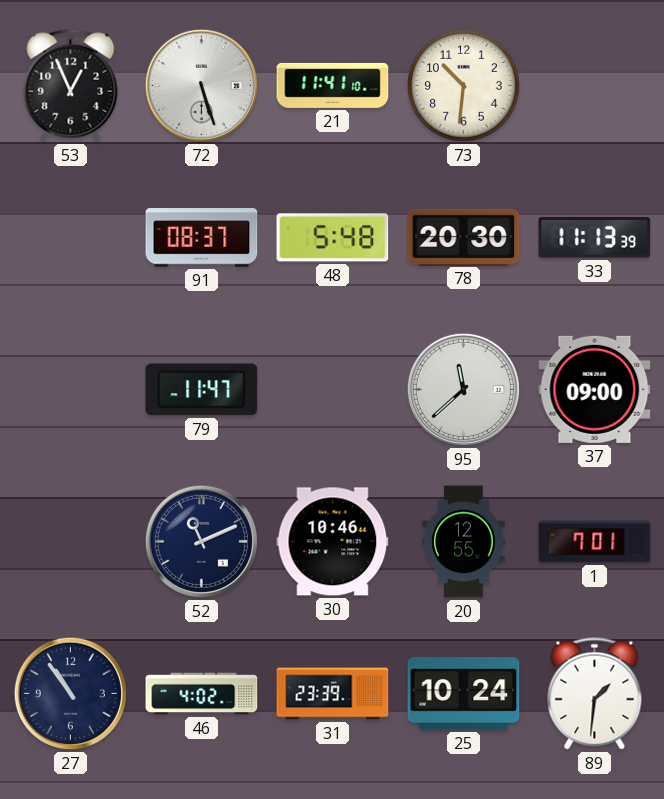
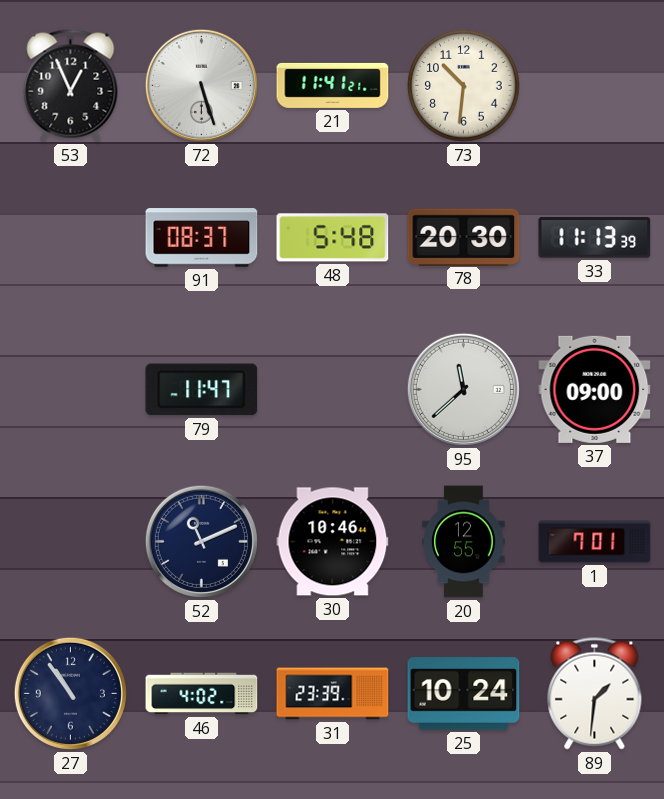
21: 11:41:10 -> 11:41:21 (333, 85)
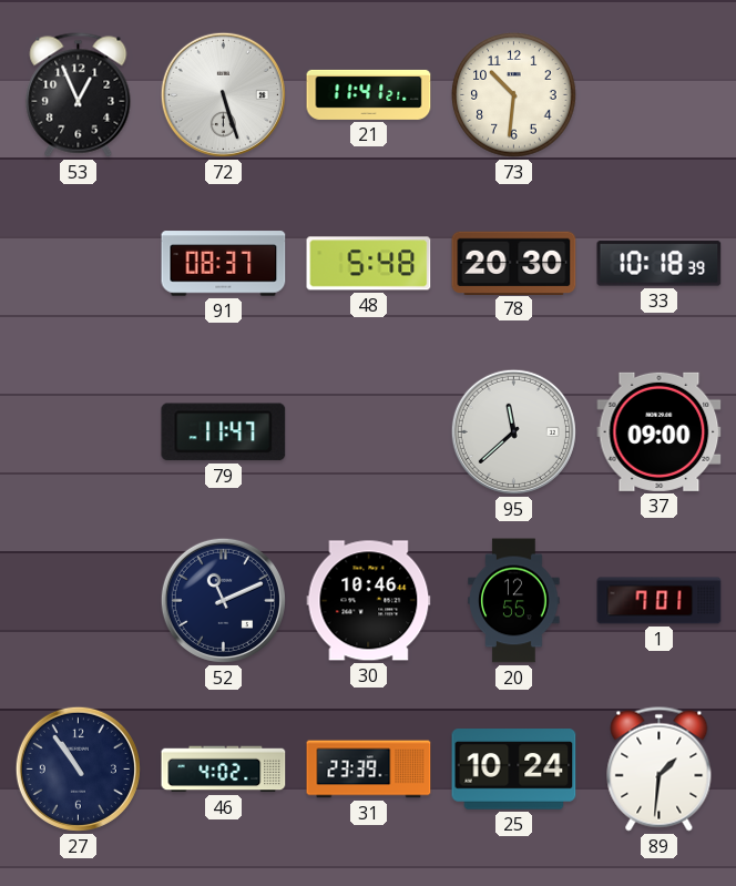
33: 11:13 -> 10:18 (660, 264)
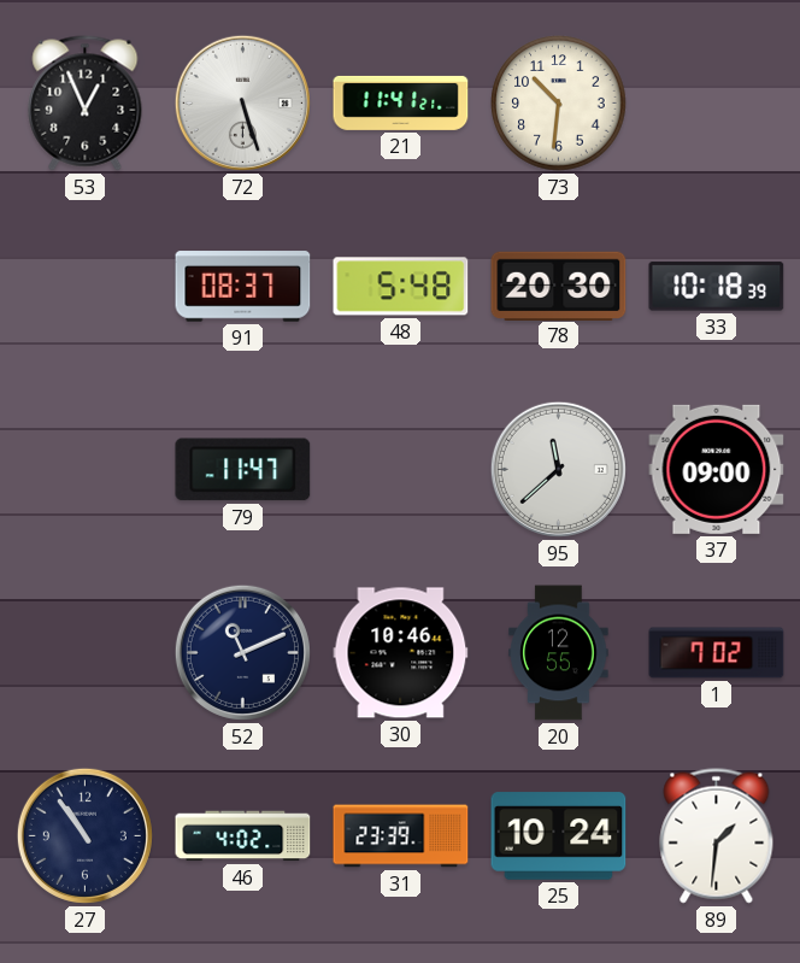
1: 7:01 -> 7:02 (717, 653)
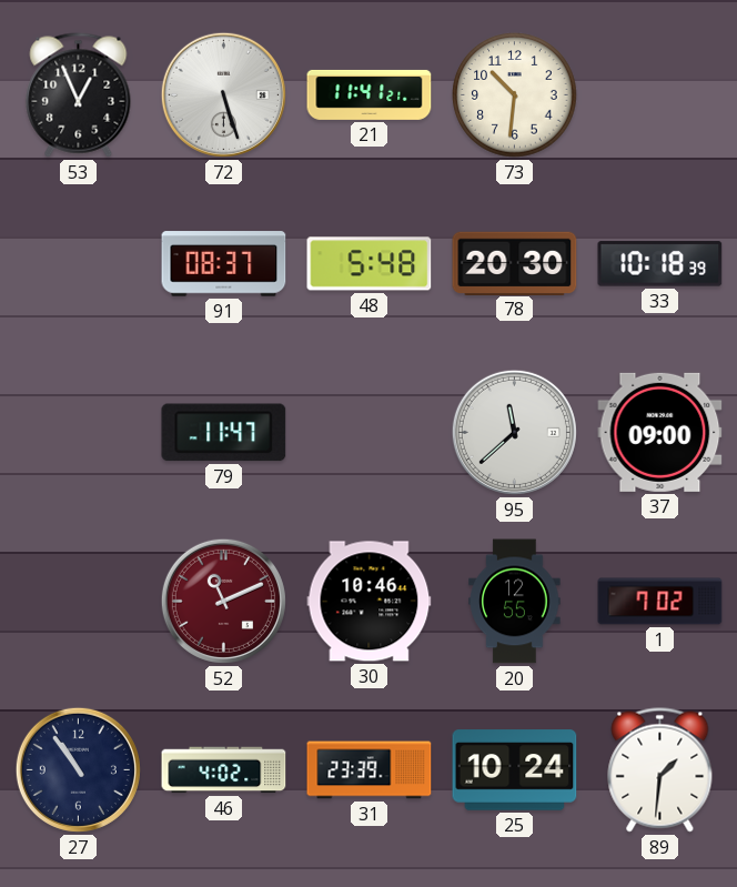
52 dial: navy -> burgundy (223, 601)
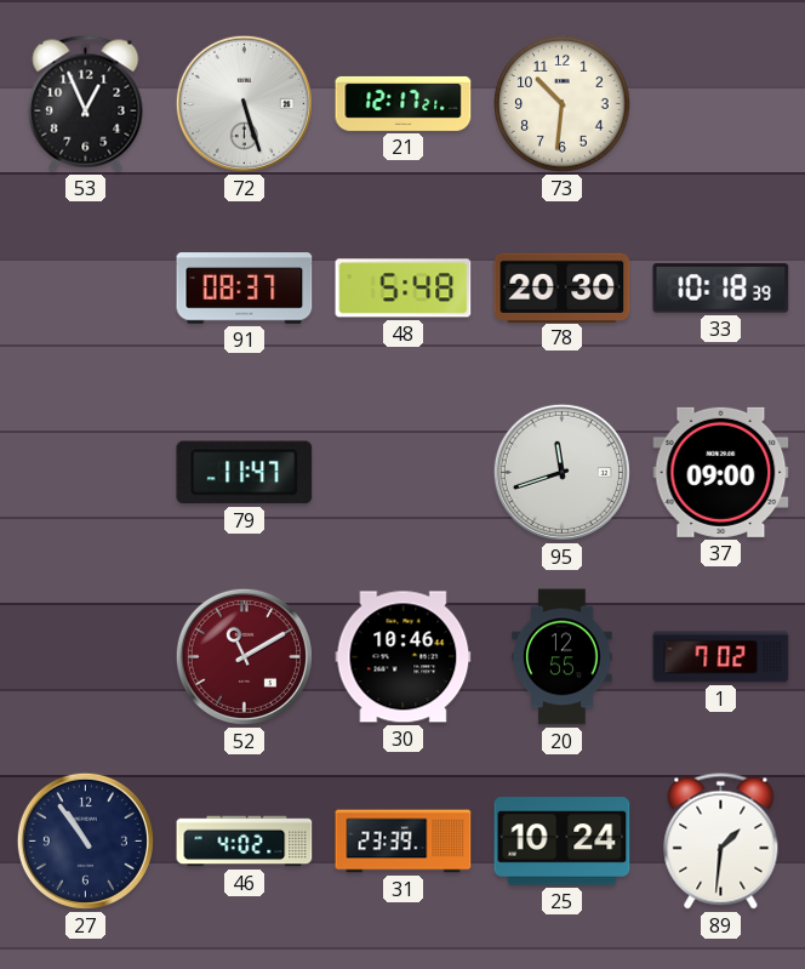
21: 11:41 -> 12:17 (404, 103)
95: 11:38 -> 11:42 (561, 472)
52: 11:11 -> 11:10 (244, 656)
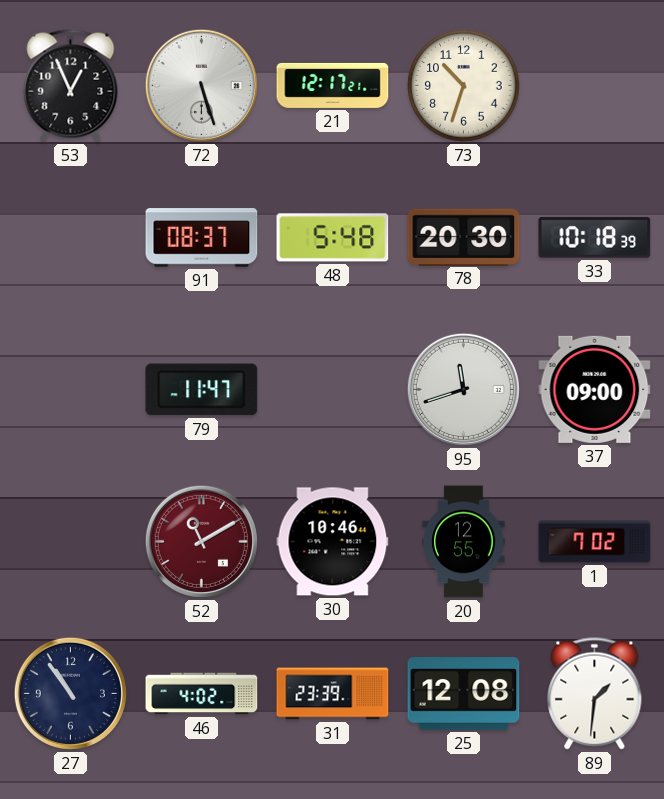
73: 10:31 -> 10:33 (464, 86)
25: 10:24 -> 12:08 (464, 694)
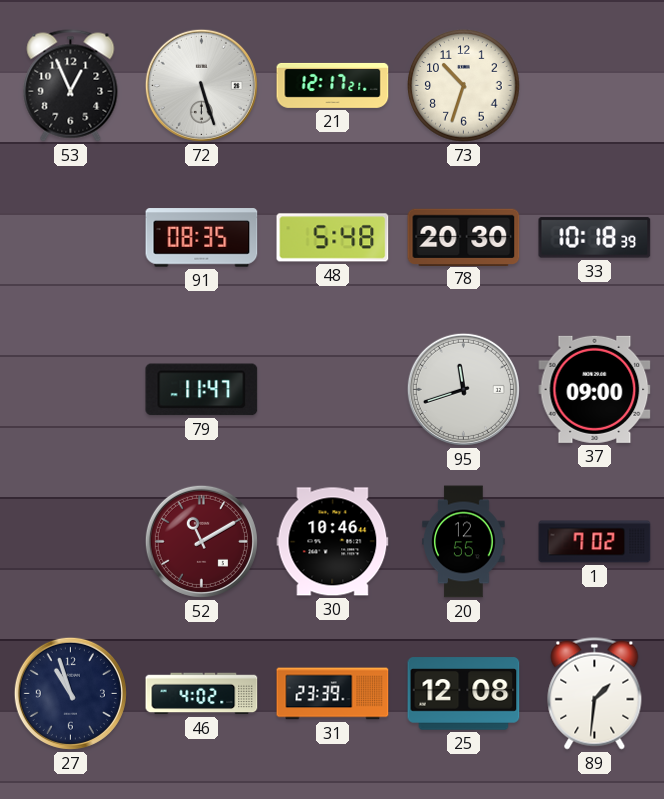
91: 08:37 -> 08:35 (202, 238)
27: 10:54 -> 10:57 (70, 693)
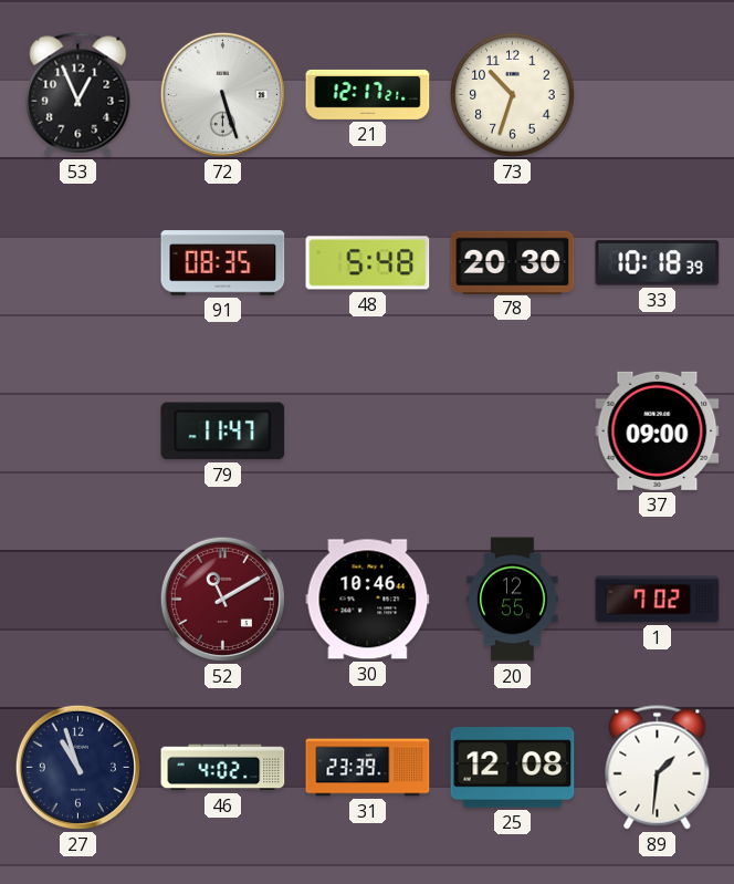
95: 11:42 -> none (463, 389)
